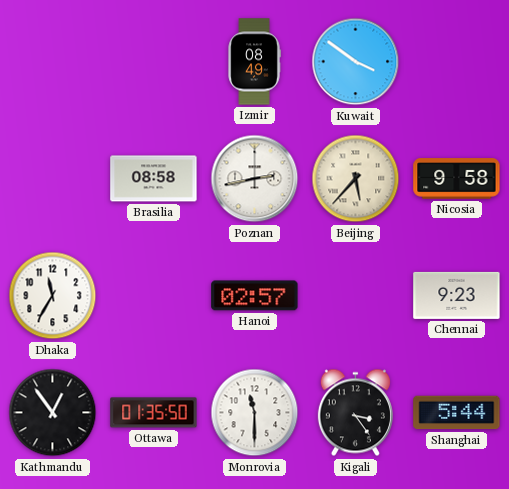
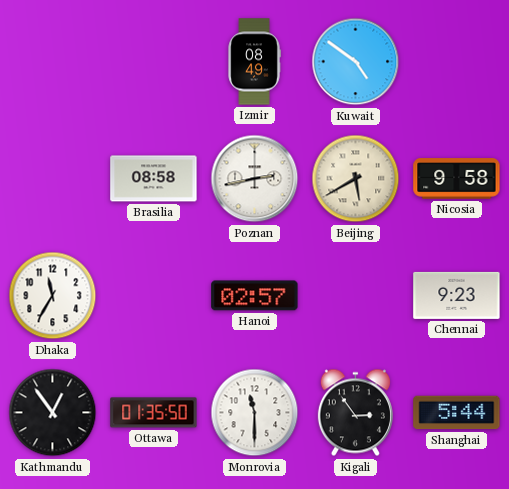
Kuwait: 3:51 -> 4:51 (356, 62)
Beijing: 5:37 -> 5:40 (356, 179)
Kigali: 3:24 -> 2:54 (355, 413)
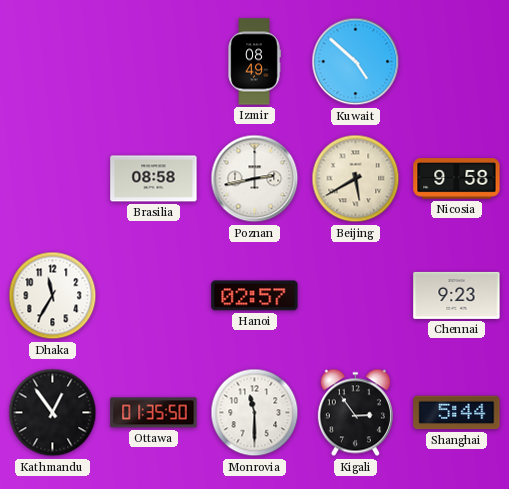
Kuwait: 4:51 -> 4:52 (356, 62)
